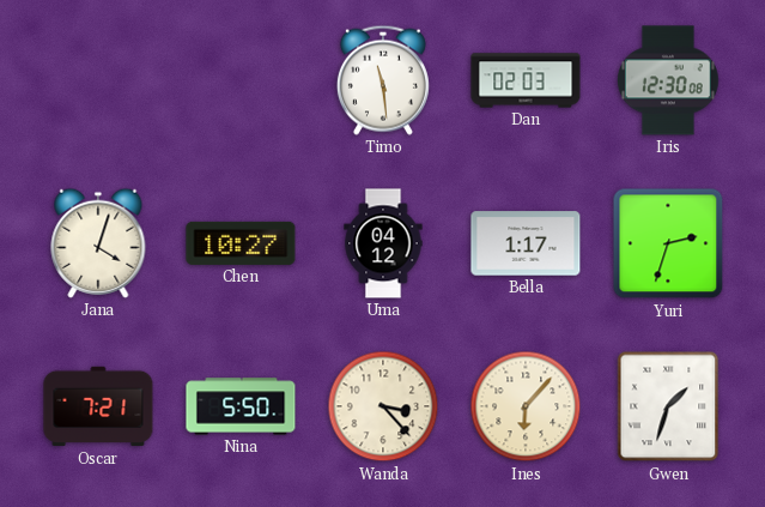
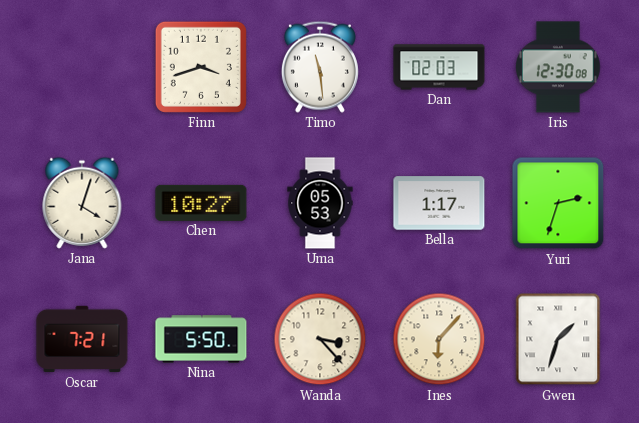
Finn: none -> 3:42 (201, 67)
Uma: 04:12 -> 05:53 (320, 203)
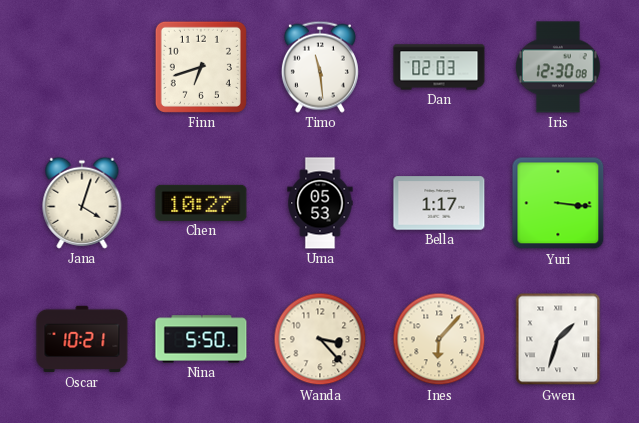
Finn: 3:42 -> 6:42 (201, 67)
Yuri: 2:33 -> 3:16 (558, 203)
Oscar: 7:21 -> 10:21 (82, 339)
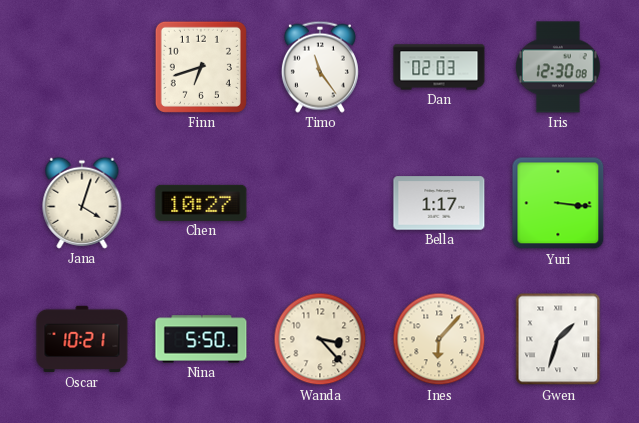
Timo: 11:29 -> 11:24 (320, 67)
Uma: 05:53 -> none (320, 203)
